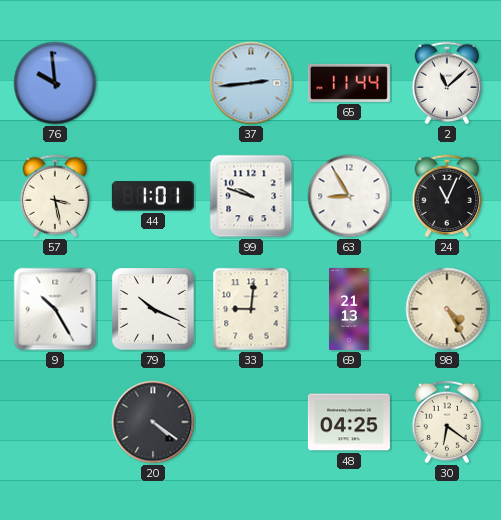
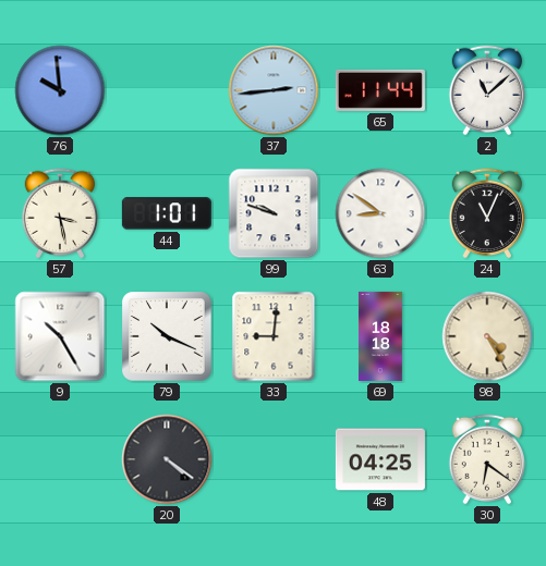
63: 8:55 -> 8:51 (380, 213)
69: 21:13 -> 18:18 (380, 336)
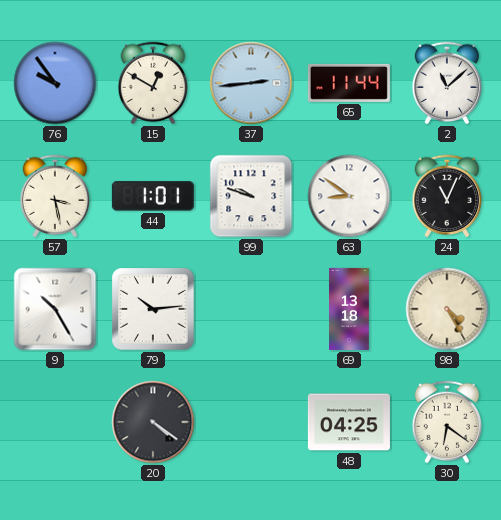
76: 9:59 -> 9:54 (55, 83)
15: none -> 12:50 (153, 83)
79: 10:19 -> 10:14 (153, 309)
33: 9:01 -> none (274, 336)
69: 18:18 -> 13:18 (349, 309)
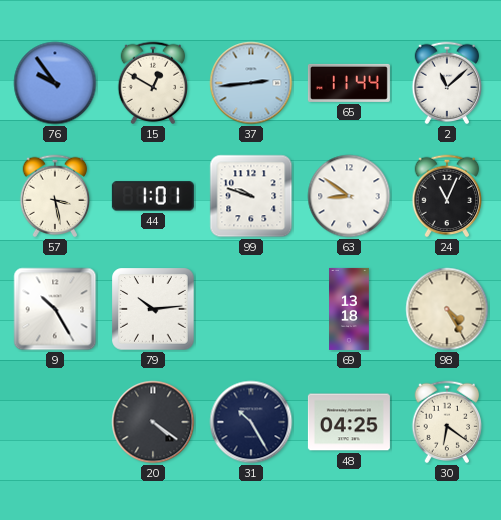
31: none -> 10:25 (251, 422)
